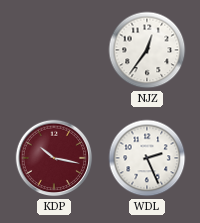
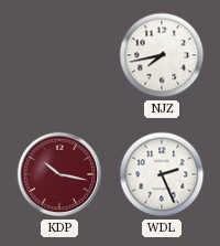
NJZ: 12:36 -> 7:43 (162, 55)
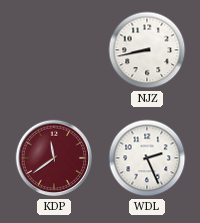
NJZ: 7:43 -> 8:43 (147, 50)
KDP: 10:17 -> 11:39 (54, 158)
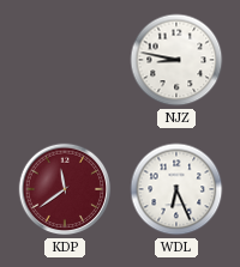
NJZ: 8:43 -> 8:47 (176, 60)
WDL: 2:26 -> 6:26 (176, 189)
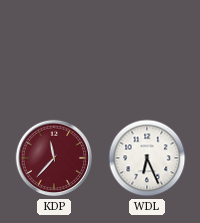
NJZ: 8:47 -> none (176, 60)
KDP: 11:39 -> 11:37 (54, 158)
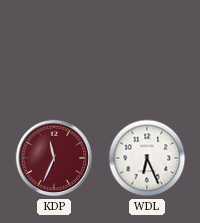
KDP: 11:37 -> 11:34 (54, 158)
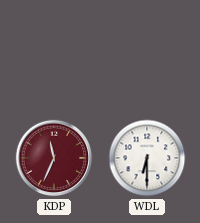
WDL: 6:26 -> 6:30 (147, 158)
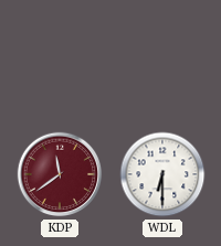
KDP: 11:34 -> 11:39 (60, 174)
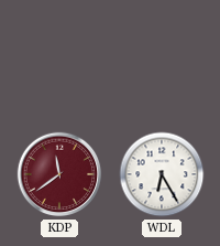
WDL: 6:30 -> 6:25 (162, 174)
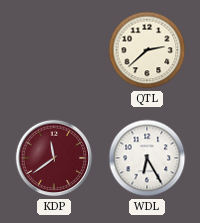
QTL: none -> 2:38 (147, 50)
